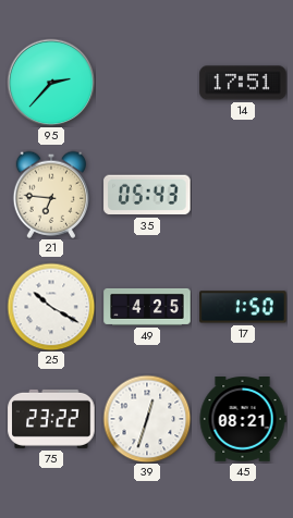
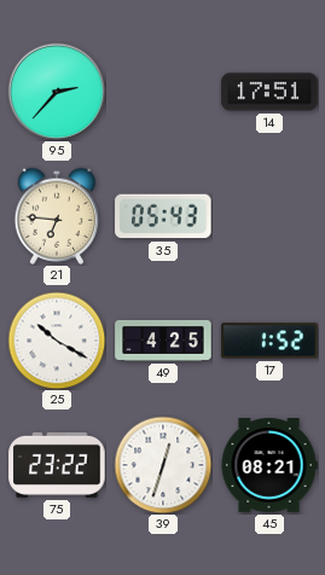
17: 1:50 -> 1:52 (269, 341)
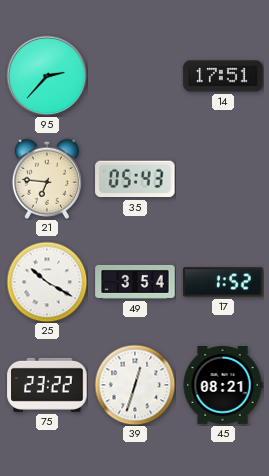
49: 4:25 -> 3:54 (135, 282)
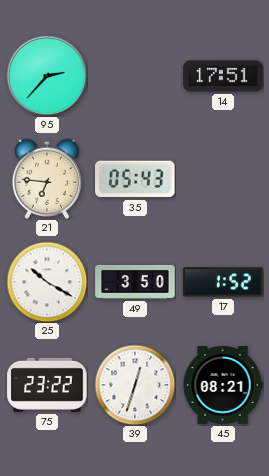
49: 3:54 -> 3:50 (135, 282)
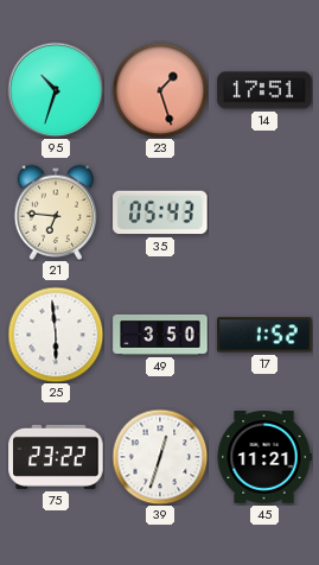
95: 2:37 -> 10:33 (56, 90)
23: none -> 1:27 (160, 90)
25: 10:20 -> 5:59 (56, 335)
45: 08:21 -> 11:21 (264, 458)
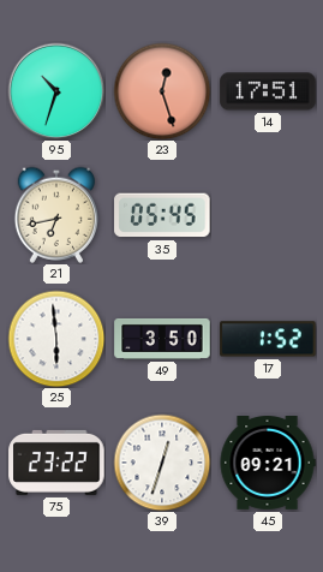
23: 1:27 -> 12:27 (162, 91)
21: 6:46 -> 6:43 (55, 215)
35: 05:43 -> 05:45 (162, 215)
45: 11:21 -> 09:21 (268, 464)
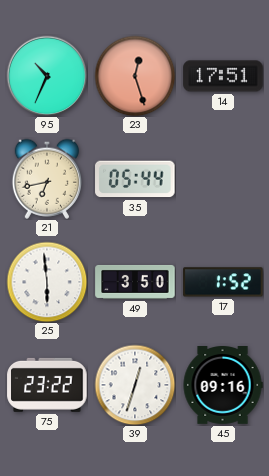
95: 10:33 -> 10:34 (47, 76)
35: 05:45 -> 05:44 (135, 179)
45: 09:21 -> 09:16 (223, 386)
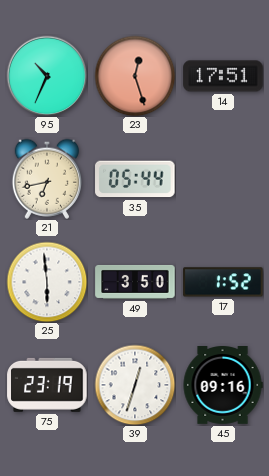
75: 23:22 -> 23:19 (47, 385)
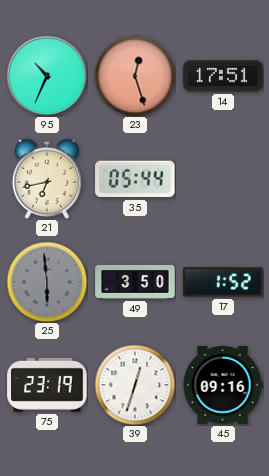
25 dial: white -> grey (47, 282)
